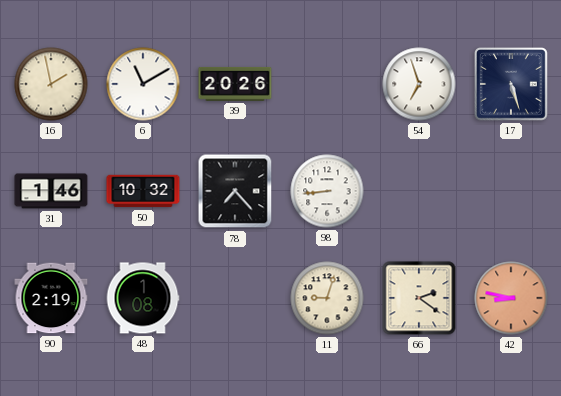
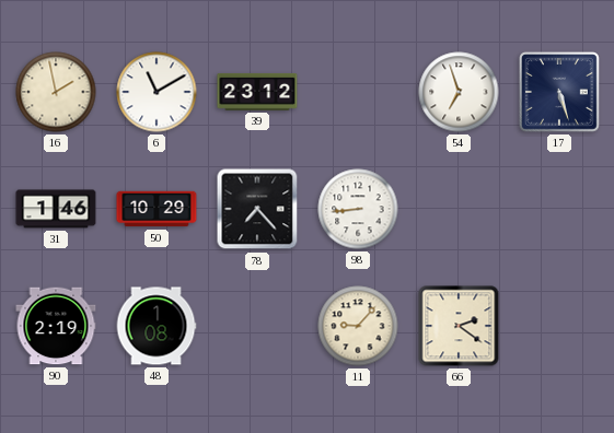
39: 20:26 -> 23:12 (257, 92)
50: 10:32 -> 10:29 (157, 209)
11: 9:03 -> 9:07 (358, 326)
42: 8:47 -> none (511, 298)
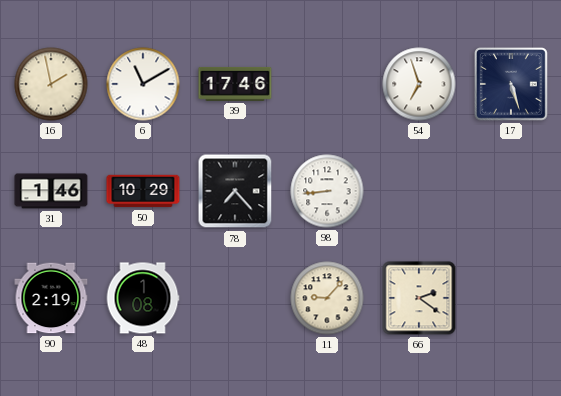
39: 23:12 -> 17:46 (235, 84)
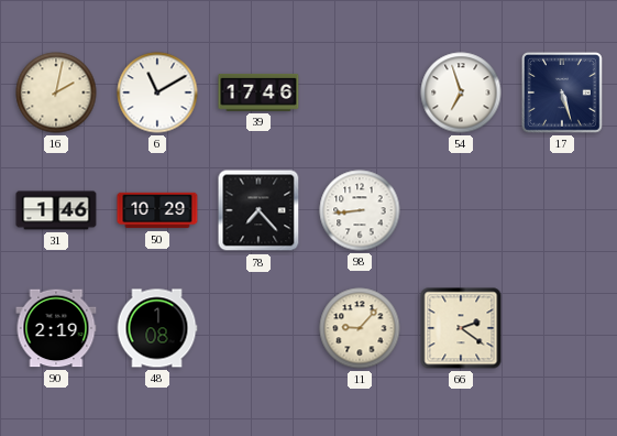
16: 1:58 -> 2:02 (56, 92)
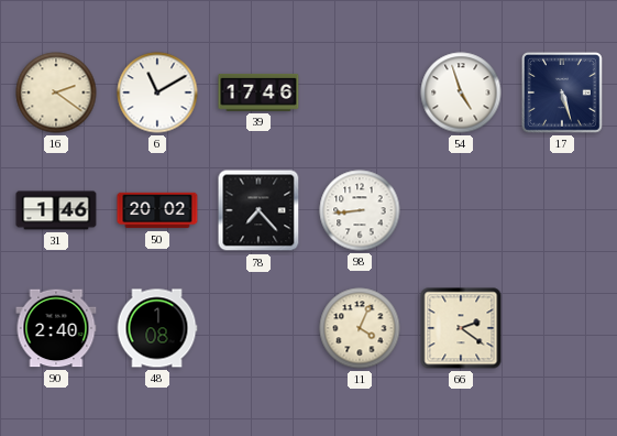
16: 2:02 -> 2:21 (56, 92)
54: 6:57 -> 4:57 (461, 92)
50: 10:29 -> 20:02 (157, 210)
90: 2:19 -> 2:40 (56, 328)
11: 9:07 -> 4:04 (360, 328)
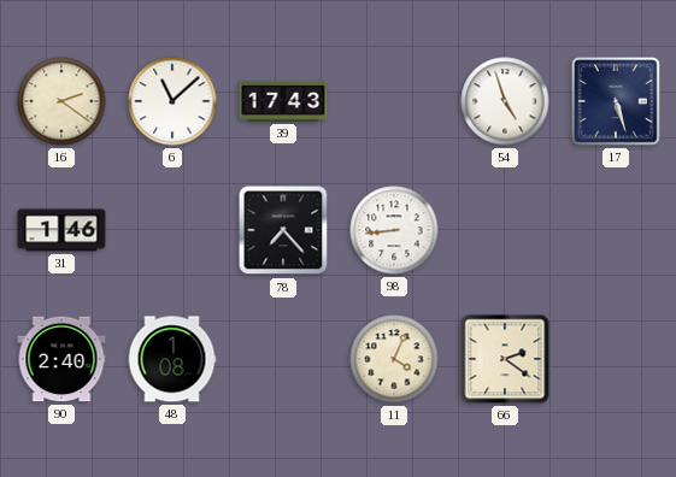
6: 11:10 -> 11:08 (172, 101)
39: 17:46 -> 17:43 (283, 101)
50: 20:02 -> none (157, 210)
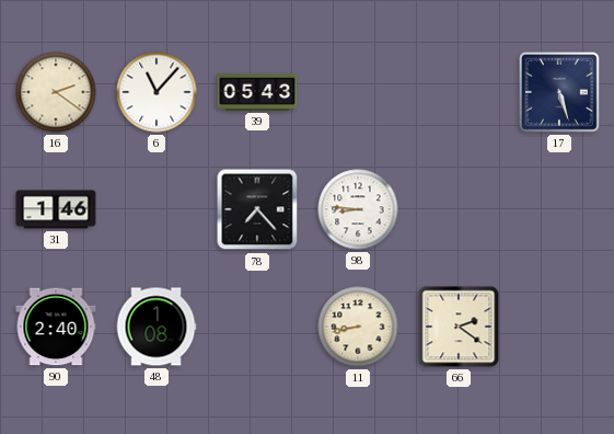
6: 11:08 -> 11:07 (157, 92)
39: 17:43 -> 05:43 (257, 92)
54: 4:57 -> none (505, 101)
98: 8:44 -> 8:46 (358, 209)
11: 4:04 -> 8:43 (358, 327)
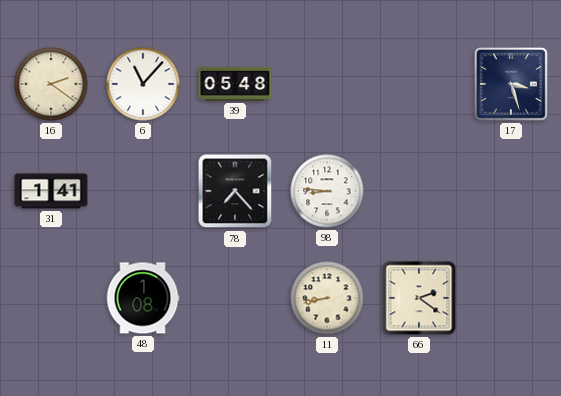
39: 05:43 -> 05:48 (235, 84)
17: 5:27 -> 3:27 (512, 85)
31: 1:46 -> 1:41 (51, 191)
90: 2:40 -> none (56, 327)
